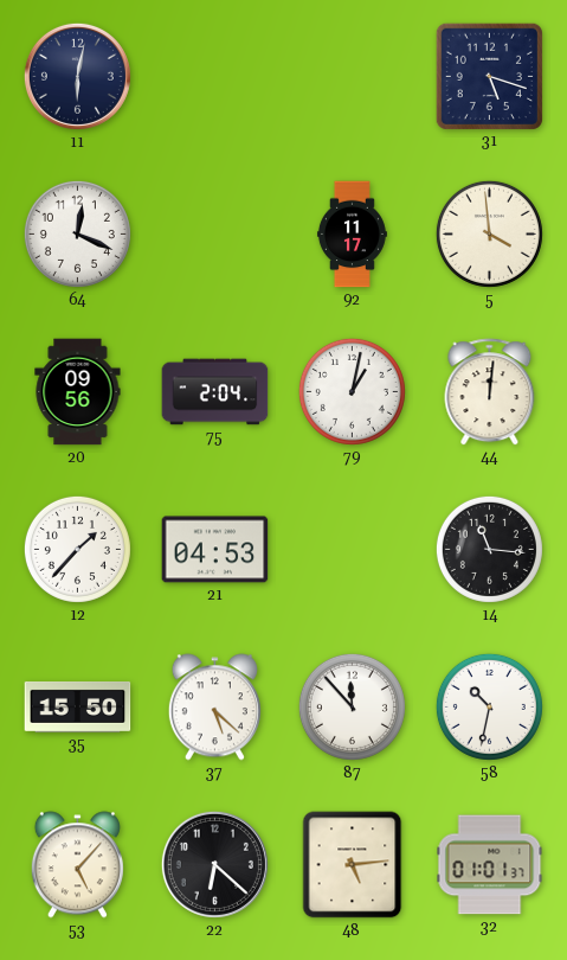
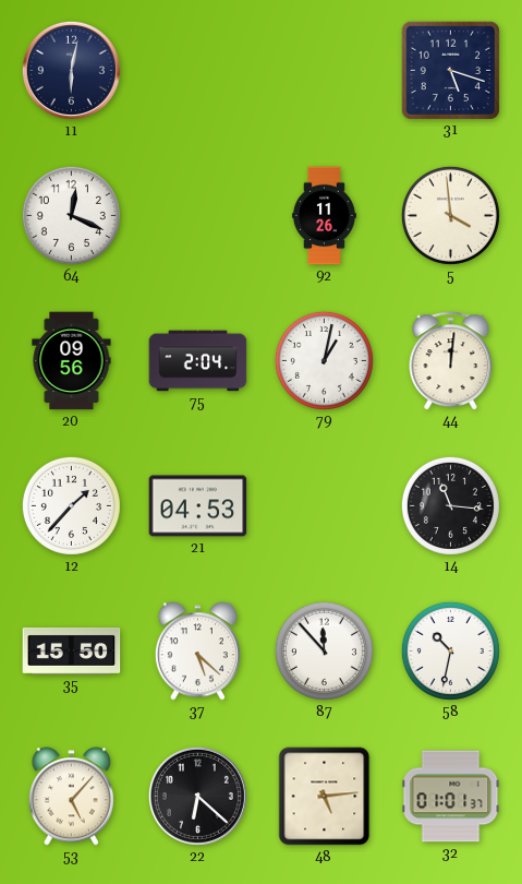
92: 11:17 -> 11:26 (324, 216)
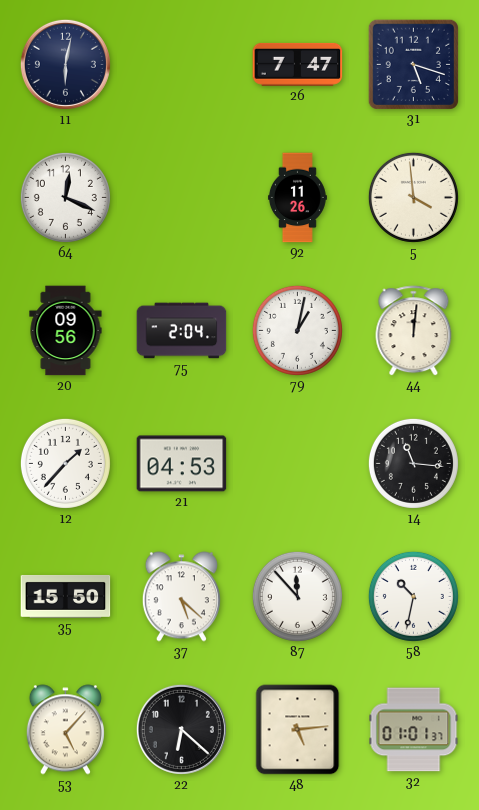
26: none -> 7:47 (298, 64)
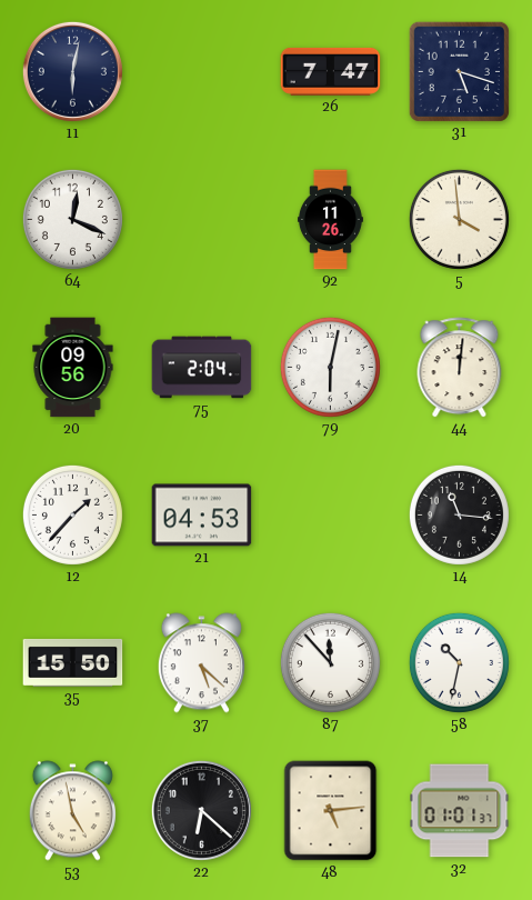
79: 1:02 -> 6:02 (330, 367)
53: 5:07 -> 4:58 (72, 811)
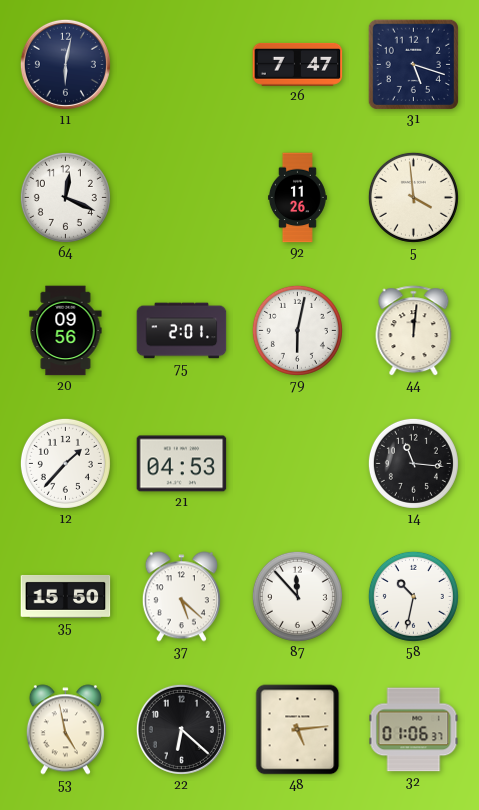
75: 2:04 -> 2:01 (182, 331)
32: 01:01 -> 01:06 (414, 730)
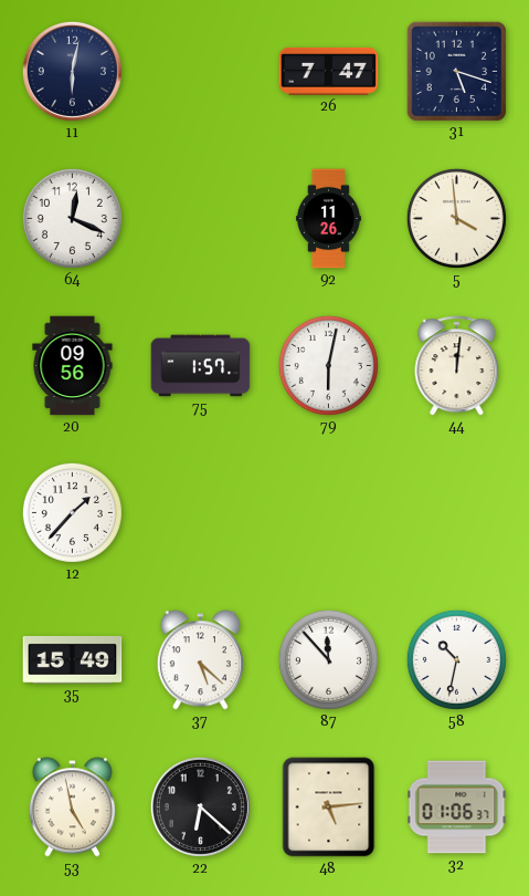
75: 2:01 -> 1:57 (201, 366)
21: 04:53 -> none (182, 464)
14: 11:16 -> none (413, 463)
35: 15:50 -> 15:49 (73, 659)
